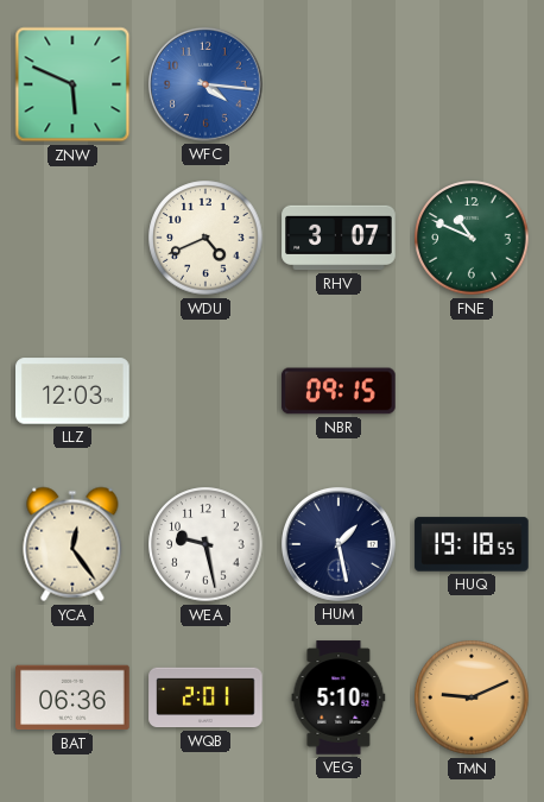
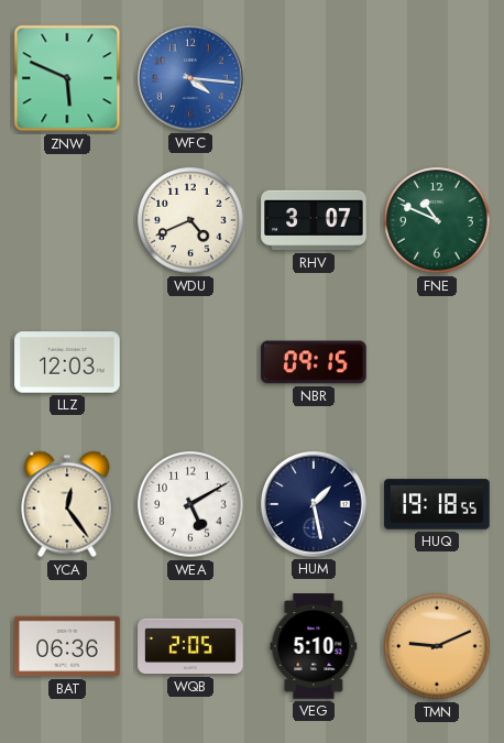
WEA: 9:28 -> 5:10 (190, 504)
WQB: 2:01 -> 2:05 (190, 646)
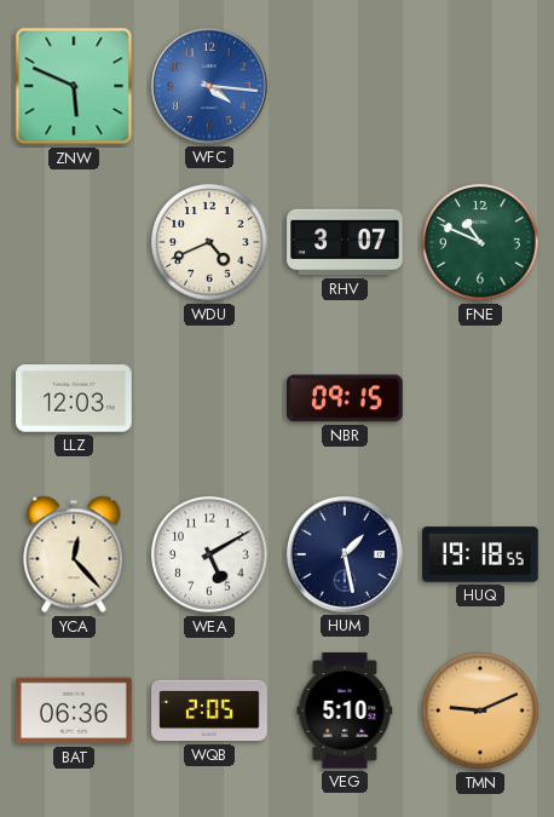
YCA: 12:24 -> 12:23 (74, 554)
